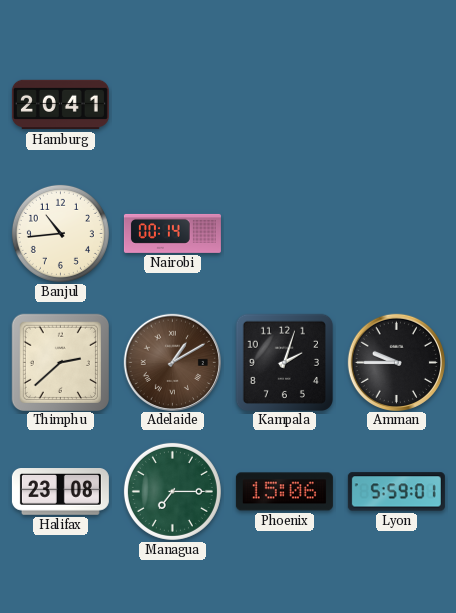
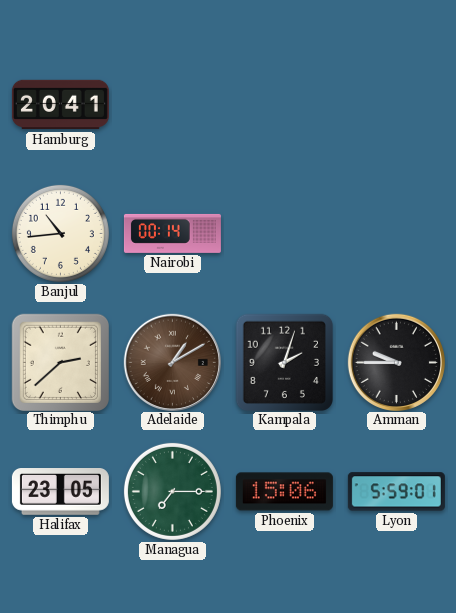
Halifax: 23:08 -> 23:05 (60, 492)
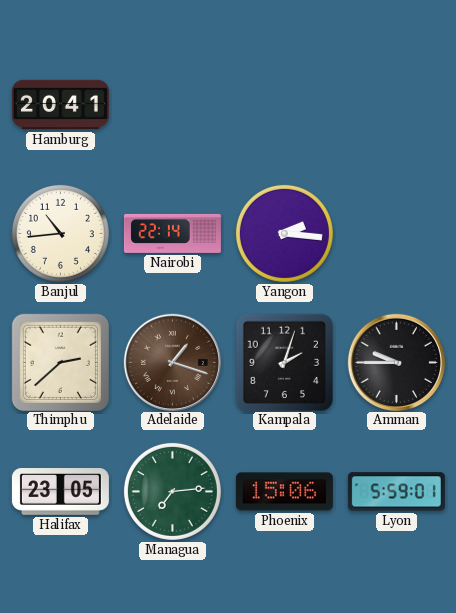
Nairobi: 00:14 -> 22:14 (172, 233)
Yangon: none -> 2:16 (284, 233)
Adelaide: 1:10 -> 1:18 (172, 362)
Managua: 7:15 -> 7:14 (172, 491)
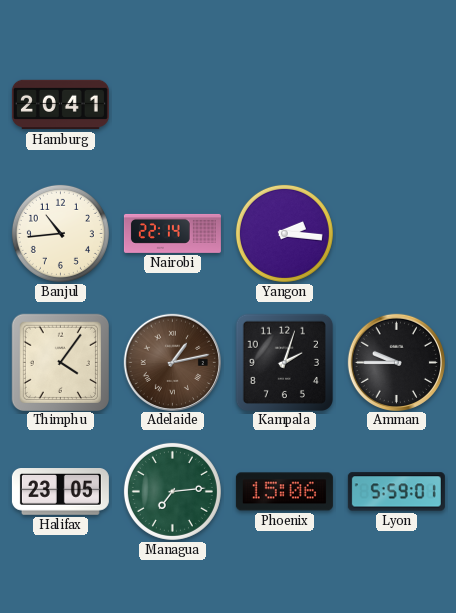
Thimphu: 2:38 -> 4:06 (60, 362)
Adelaide: 1:18 -> 1:13 (172, 362)
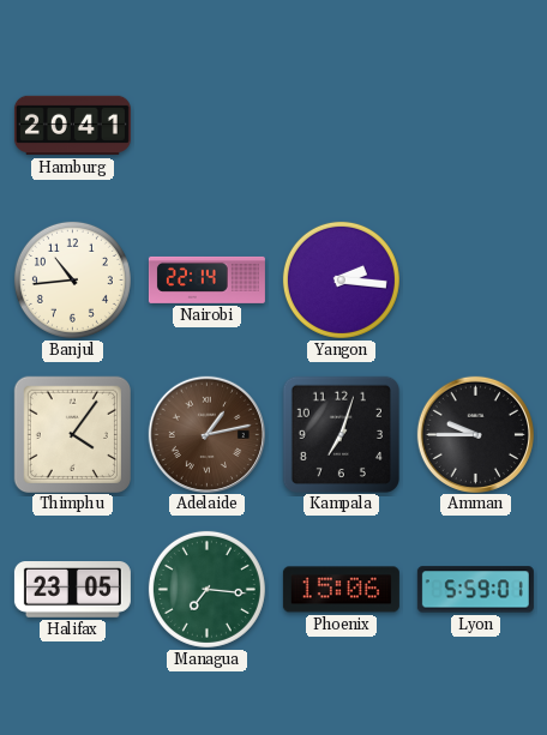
Kampala: 2:03 -> 7:03 (341, 434)
Managua: 7:14 -> 7:16 (206, 589)
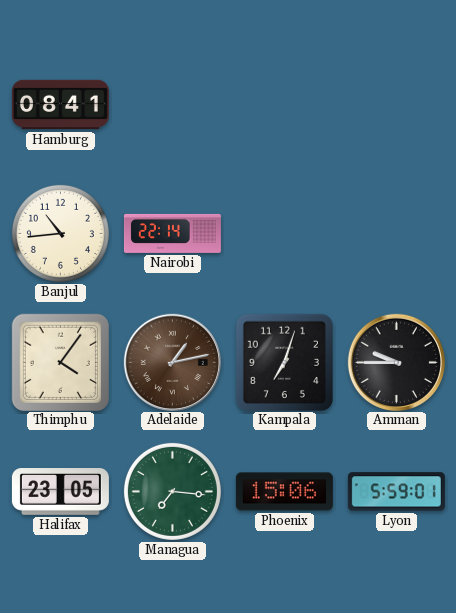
Hamburg: 20:41 -> 08:41 (60, 105)
Yangon: 2:16 -> none (341, 279)
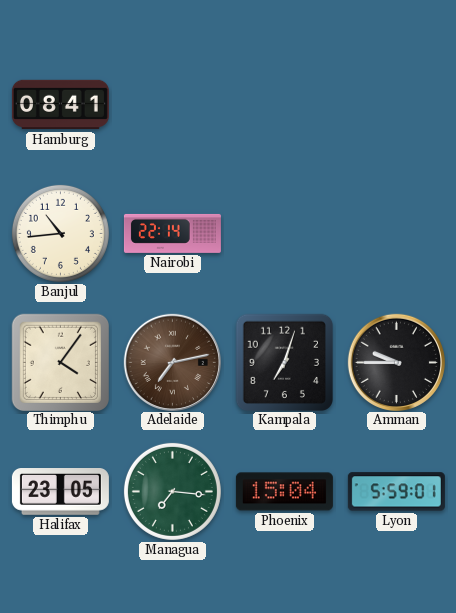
Adelaide: 1:13 -> 7:13 (172, 362)
Phoenix: 15:06 -> 15:04 (284, 492)
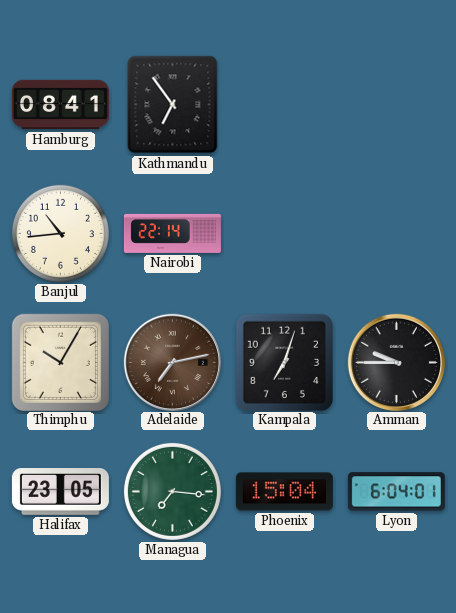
Kathmandu: none -> 6:54 (173, 105)
Thimphu: 4:06 -> 10:05 (60, 362)
Lyon: 5:59 -> 6:04 (396, 492)
